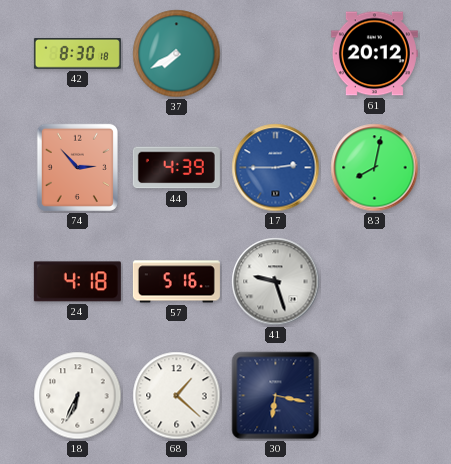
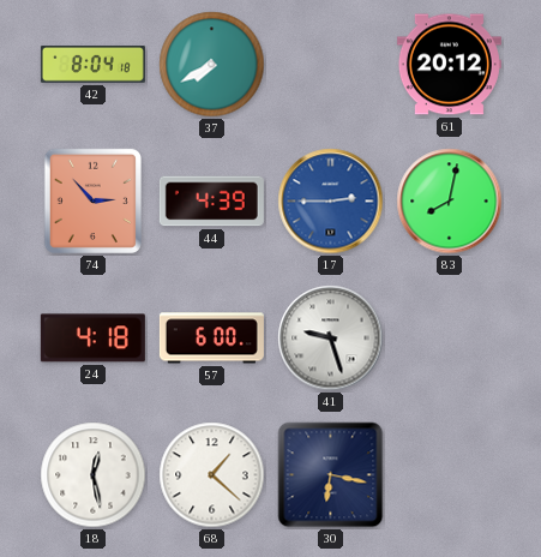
42: 8:30 -> 8:04 (92, 65)
57: 5:16 -> 6:00 (211, 339)
18: 6:34 -> 12:28 (94, 475)
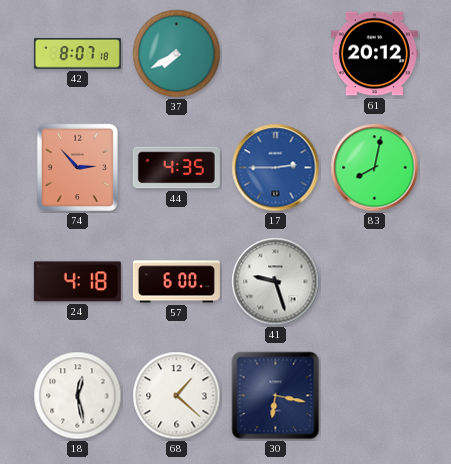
42: 8:04 -> 8:07 (77, 54)
44: 4:39 -> 4:35 (176, 168)
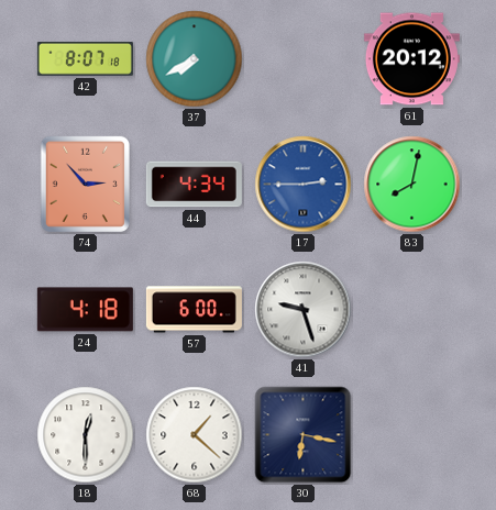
44: 4:35 -> 4:34 (194, 185)
18: 12:28 -> 12:30 (86, 435)
